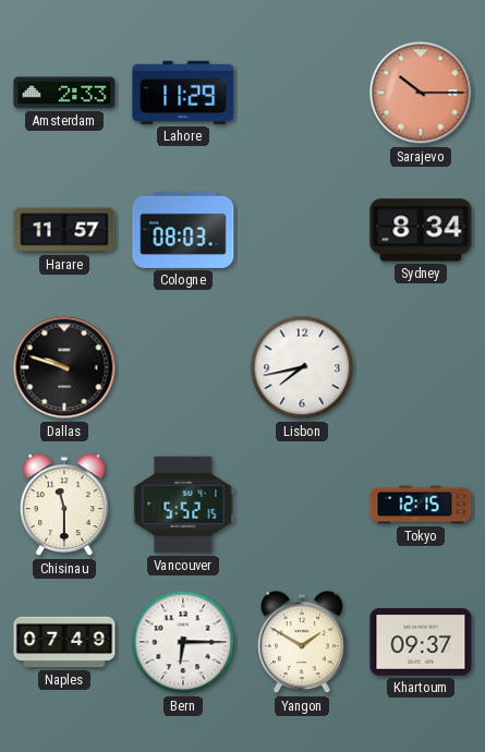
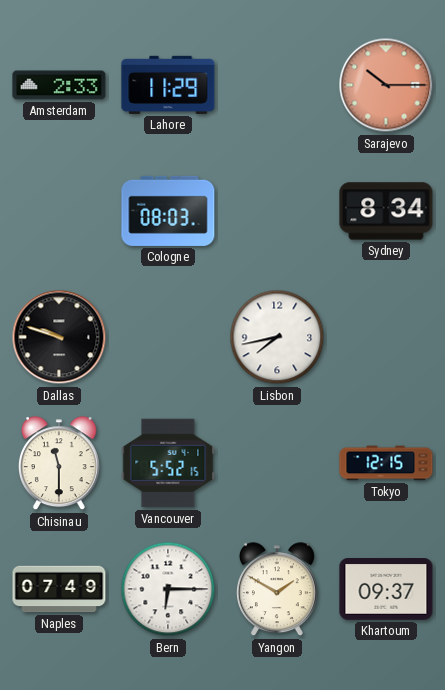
Harare: 11:57 -> none (64, 230)
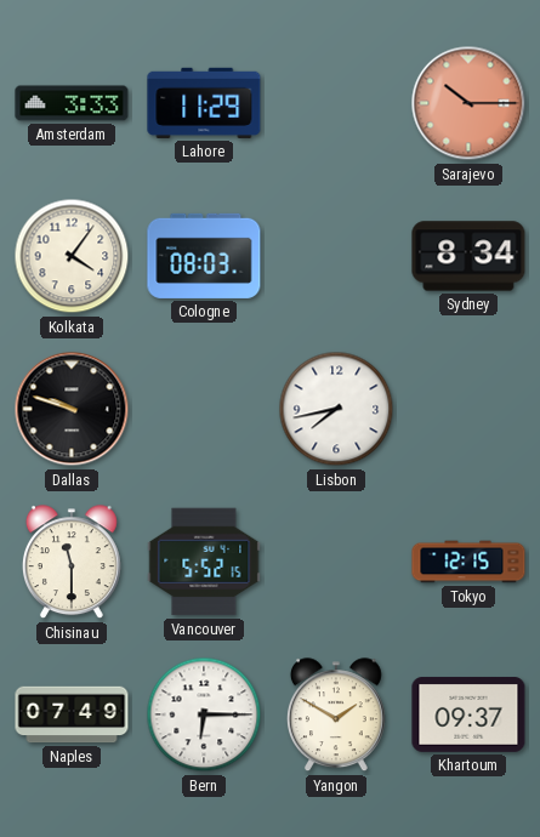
Amsterdam: 2:33 -> 3:33 (72, 103)
Kolkata: none -> 4:06 (72, 256)
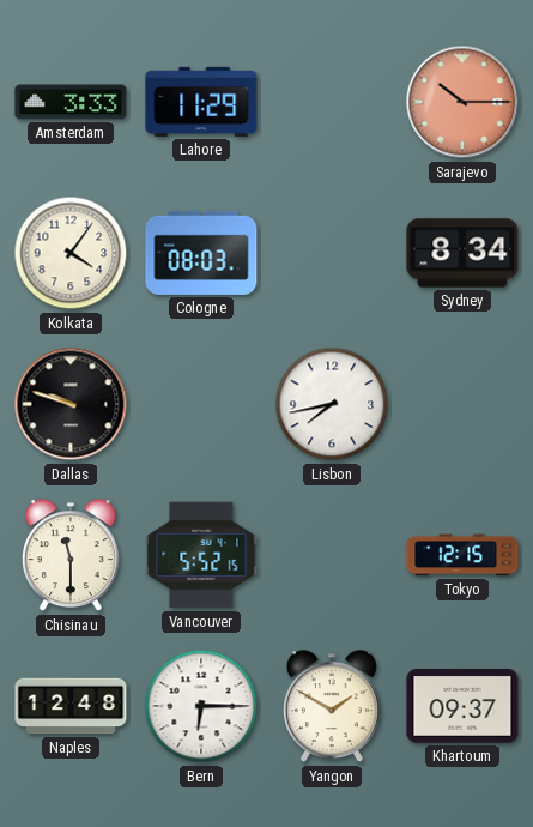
Naples: 07:49 -> 12:48 (71, 706)
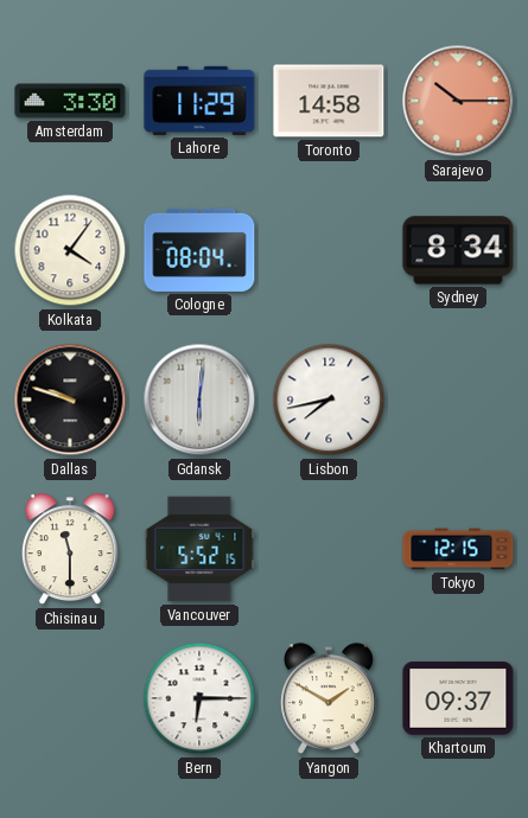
Amsterdam: 3:33 -> 3:30 (70, 101)
Toronto: none -> 14:58 (329, 101)
Cologne: 08:03 -> 08:04 (199, 250)
Gdansk: none -> 6:01 (199, 400)
Naples: 12:48 -> none (71, 706)
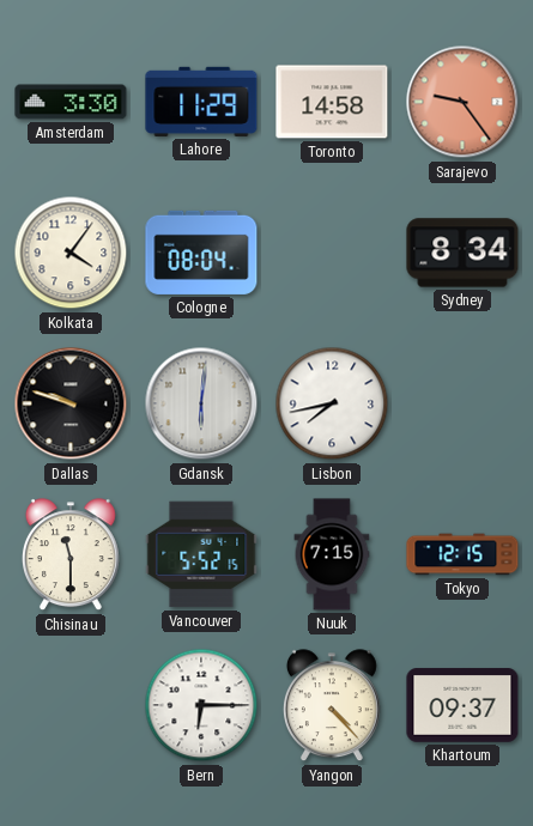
Sarajevo: 10:15 -> 9:24 (462, 102)
Nuuk: none -> 7:15 (332, 554)
Yangon: 1:50 -> 4:23 (332, 706)
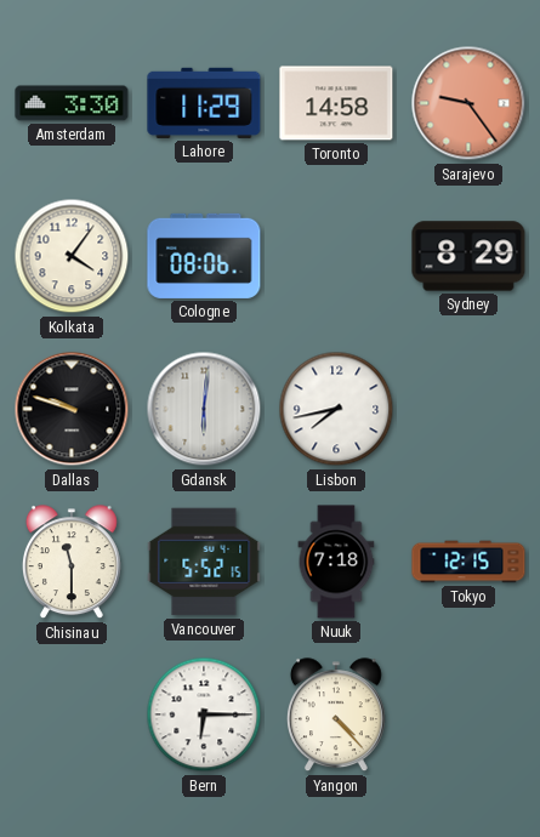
Cologne: 08:04 -> 08:06 (204, 256)
Sydney: 8:34 -> 8:29 (468, 256)
Nuuk: 7:15 -> 7:18 (336, 562)
Khartoum: 09:37 -> none (462, 705)
